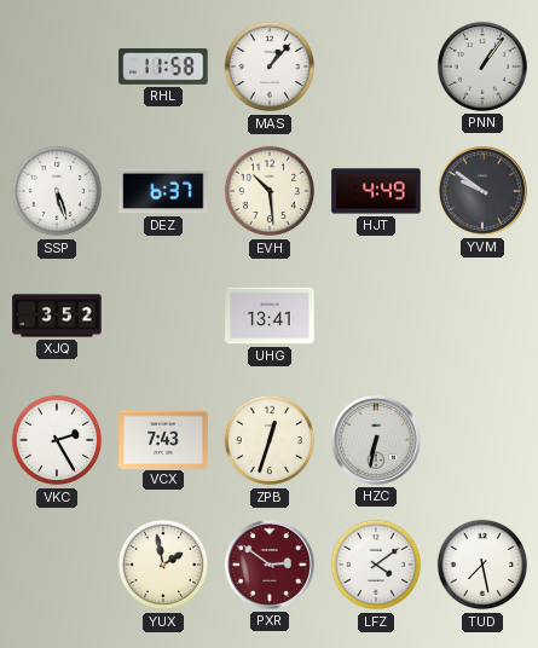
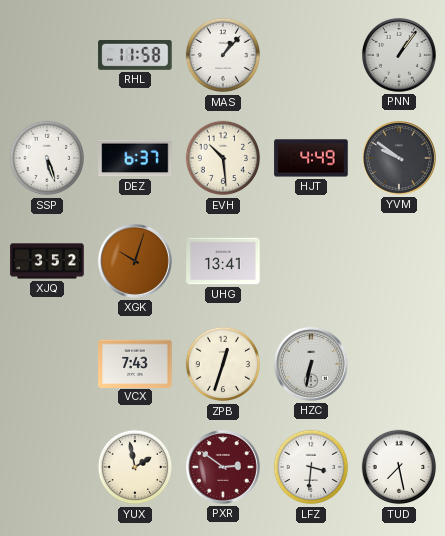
XGK: none -> 10:03 (135, 261)
VKC: 2:25 -> none (57, 440)
LFZ: 4:09 -> 3:31 (311, 467)
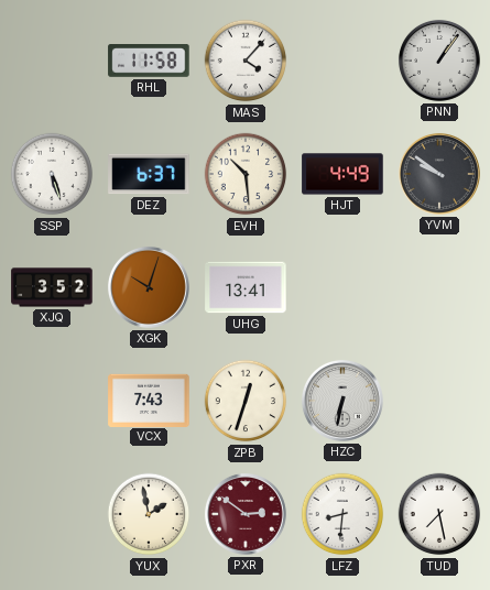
MAS: 1:07 -> 4:07 (246, 61)
LFZ: 3:31 -> 8:31 (342, 514)
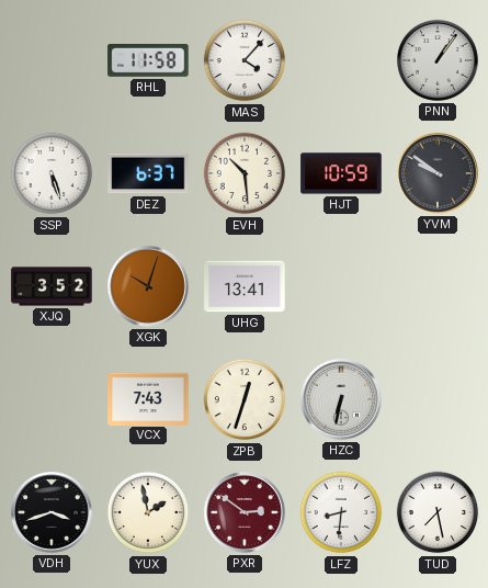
HJT: 4:49 -> 10:59 (341, 173)
VDH: none -> 3:42 (52, 512)
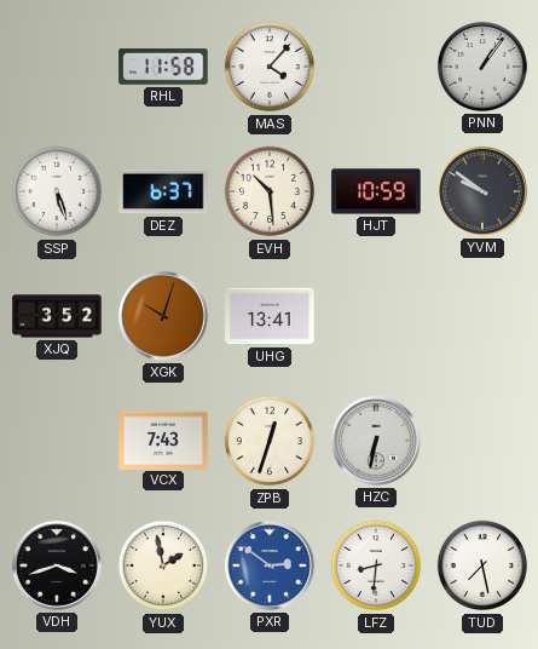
PXR dial: burgundy -> blue (270, 565)
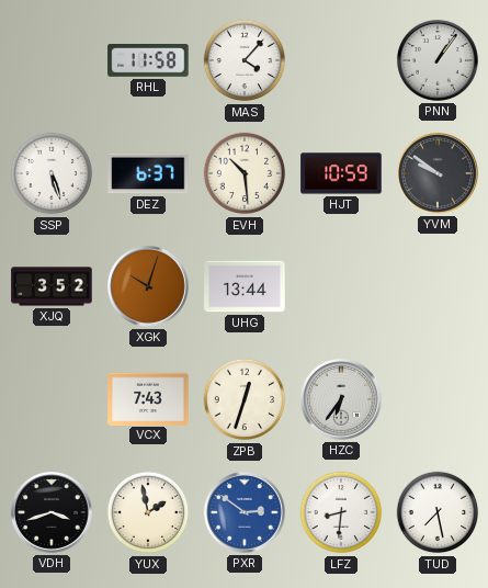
UHG: 13:41 -> 13:44 (245, 286)
HZC: 6:32 -> 6:36 (341, 399)
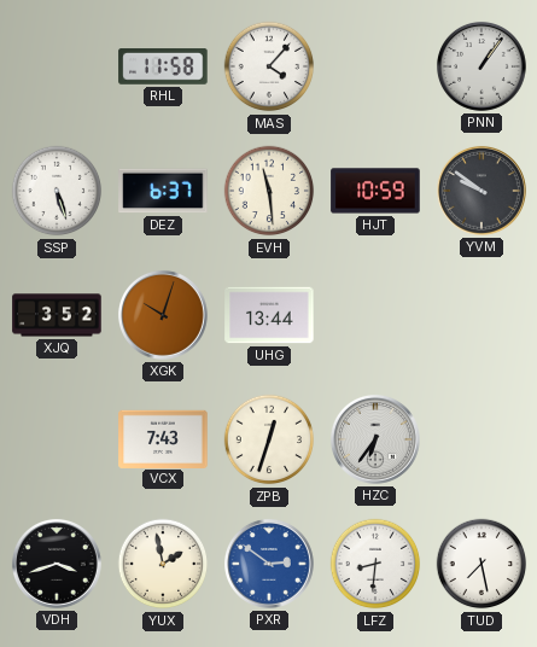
EVH: 10:29 -> 11:29 (269, 191)
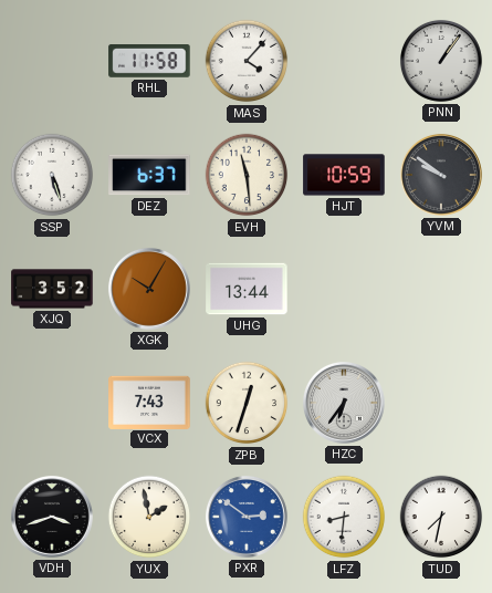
XGK: 10:03 -> 10:05 (149, 289)
TUD: 7:28 -> 7:32 (441, 517)
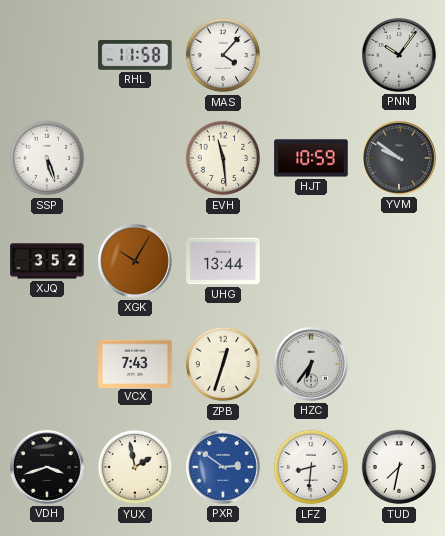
PNN: 1:06 -> 10:06 (399, 55)
DEZ: 6:37 -> none (149, 175)
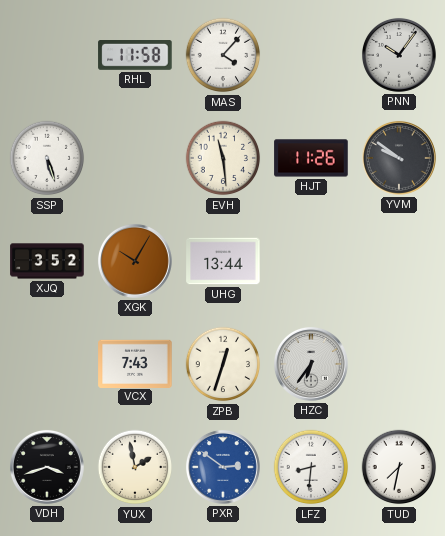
HJT: 10:59 -> 11:26 (311, 158)
